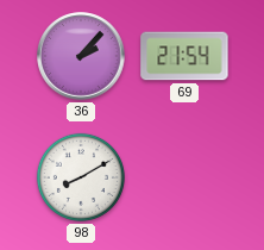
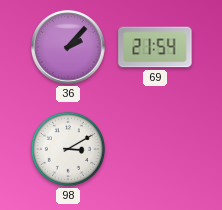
98: 8:10 -> 3:10 (68, 149)
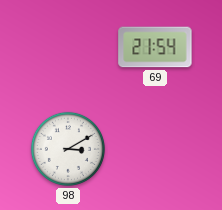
36: 2:07 -> none (68, 47)
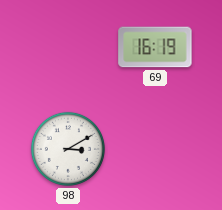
69: 21:54 -> 16:19 (155, 47)
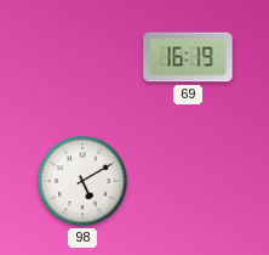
98: 3:10 -> 5:10 (82, 181)
